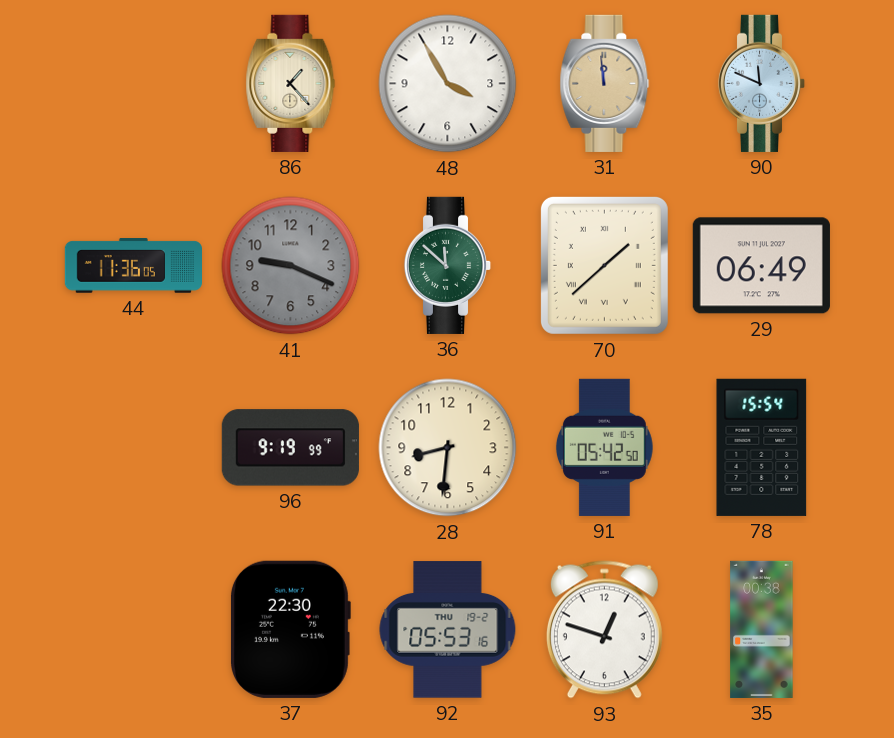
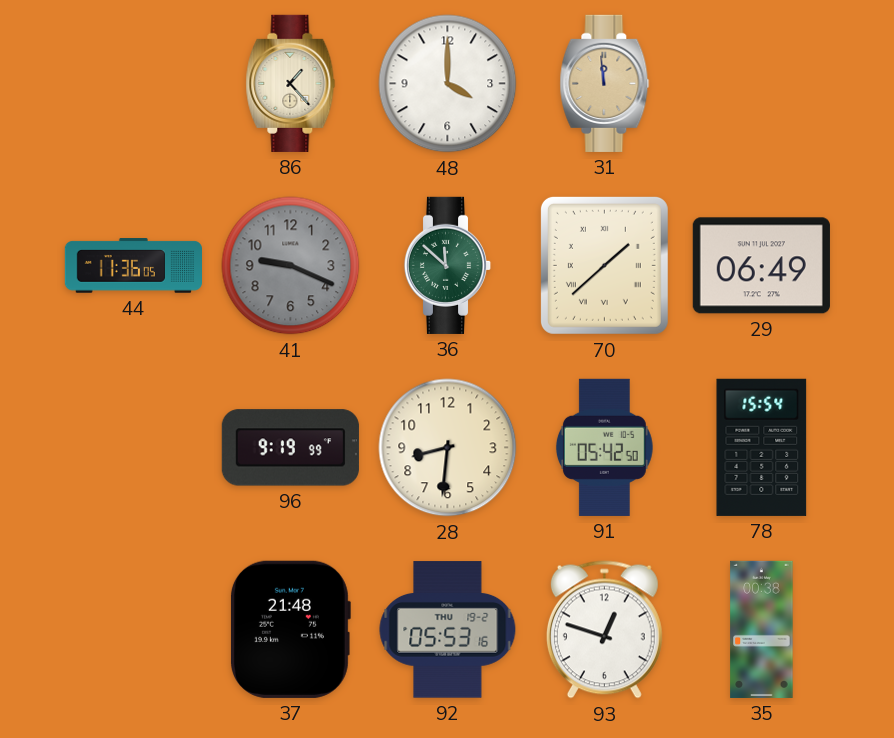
48: 3:55 -> 4:00 (448, 84)
90: 11:49 -> none (762, 83)
37: 22:30 -> 21:48 (290, 629)
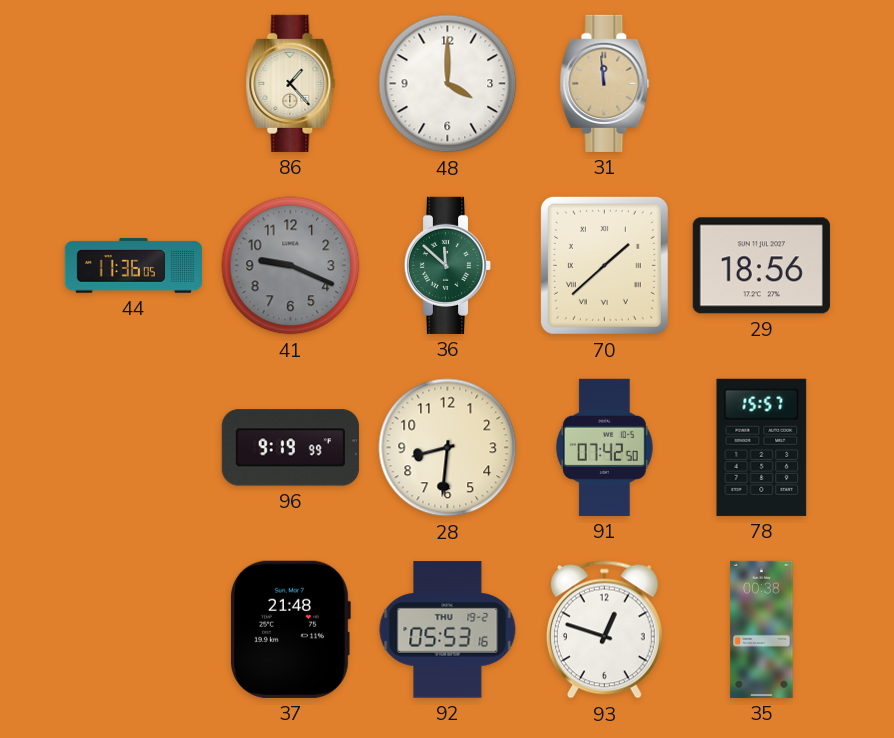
29: 06:49 -> 18:56 (761, 266)
91: 05:42 -> 07:42 (604, 447)
78: 15:54 -> 15:57 (762, 447)
